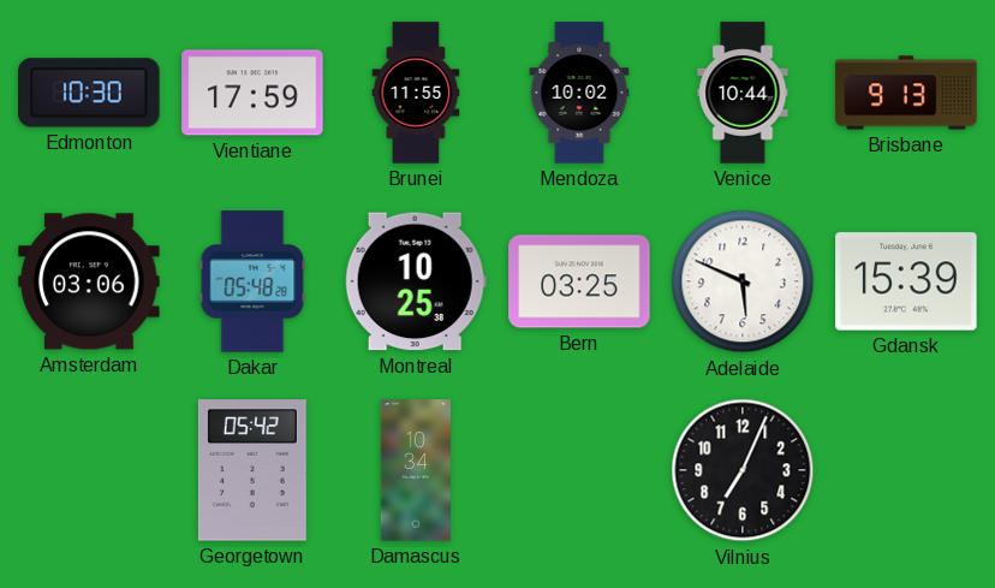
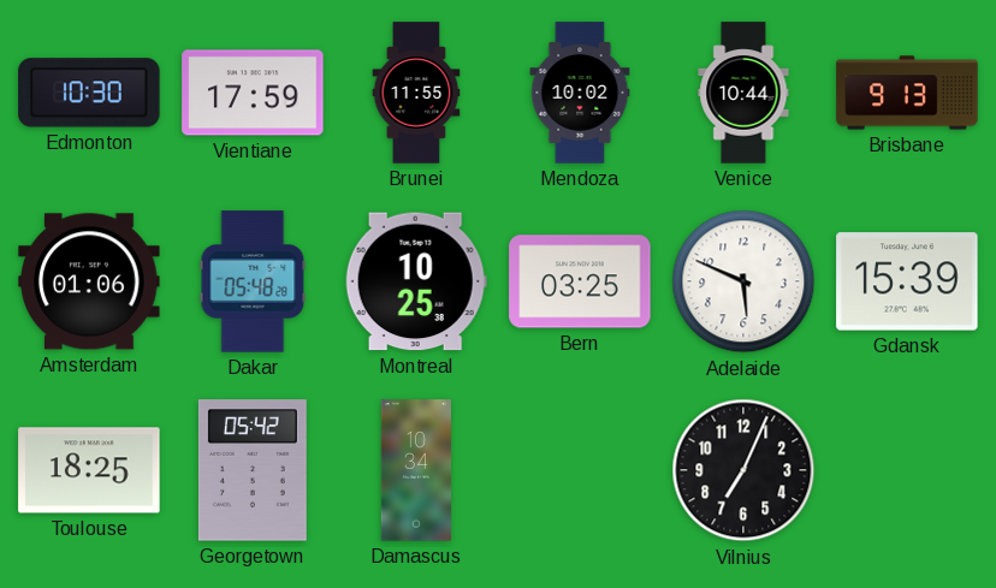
Amsterdam: 03:06 -> 01:06 (89, 281)
Toulouse: none -> 18:25 (89, 470)
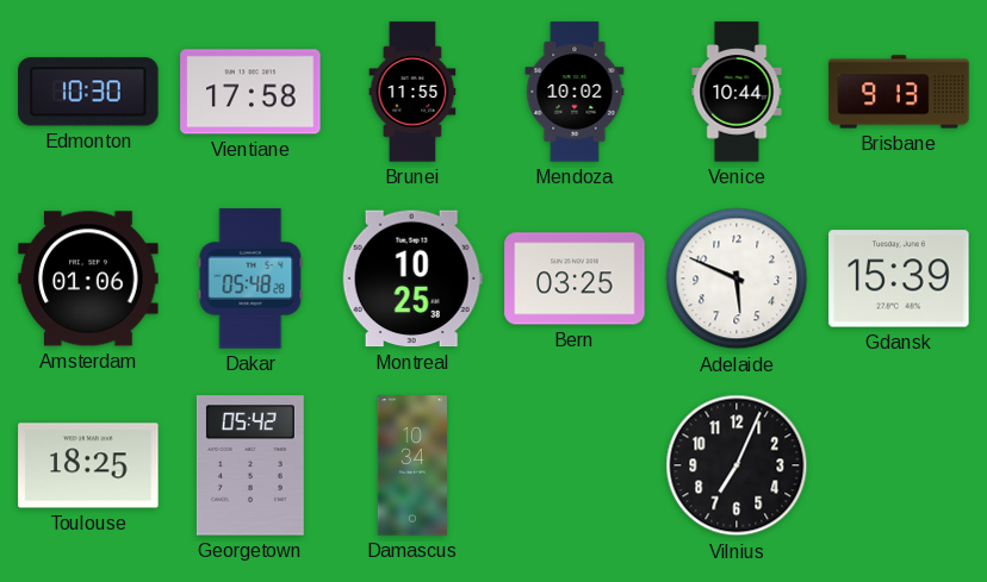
Vientiane: 17:59 -> 17:58 (250, 92)
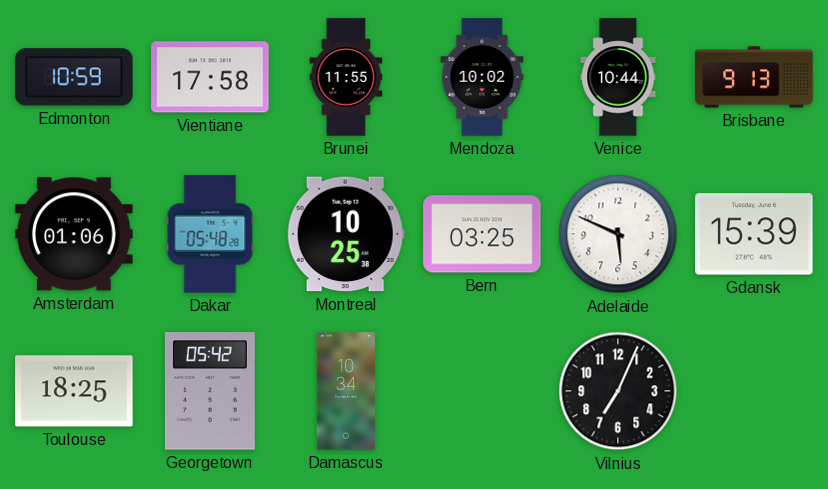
Edmonton: 10:30 -> 10:59 (74, 77)
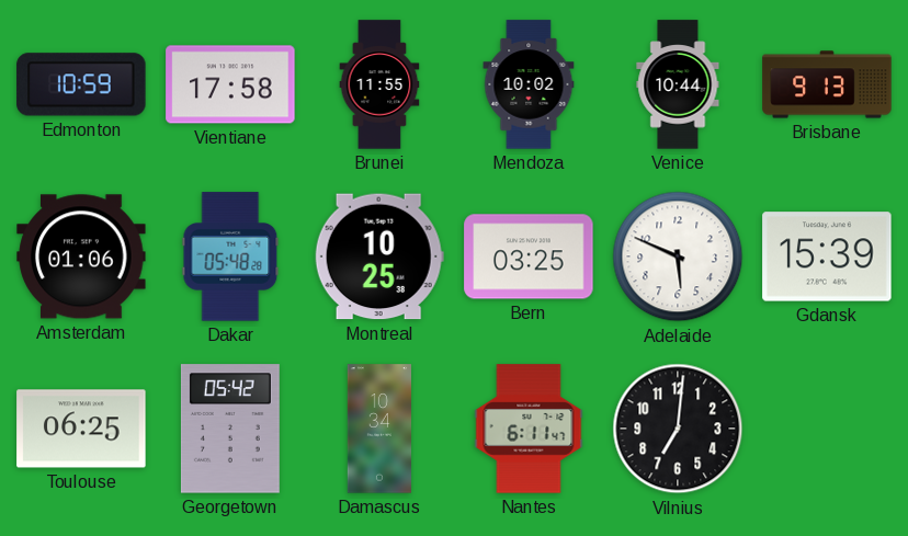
Toulouse: 18:25 -> 06:25 (81, 429)
Nantes: none -> 6:11 (529, 429)
Vilnius: 7:04 -> 7:01 (678, 429)
